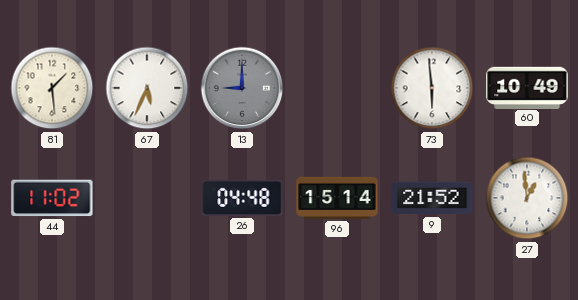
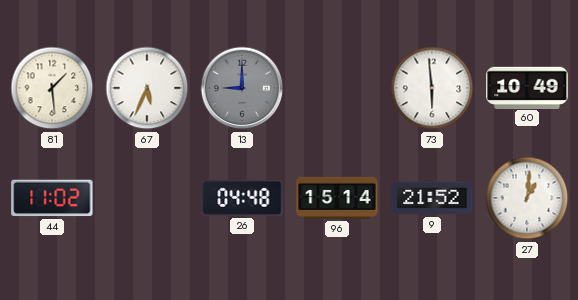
27: 12:59 -> 1:01 (527, 198)
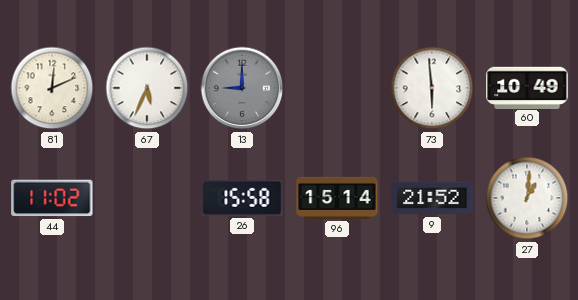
81: 1:29 -> 12:11 (52, 88)
26: 04:48 -> 15:58 (242, 198)
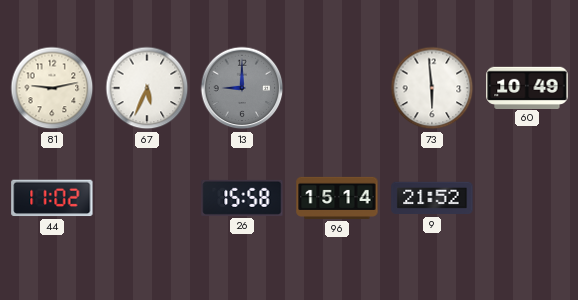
81: 12:11 -> 9:13 (52, 88)
27: 1:01 -> none (527, 198)
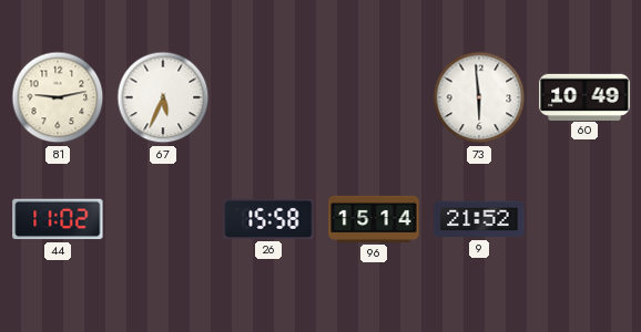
13: 9:00 -> none (242, 88)
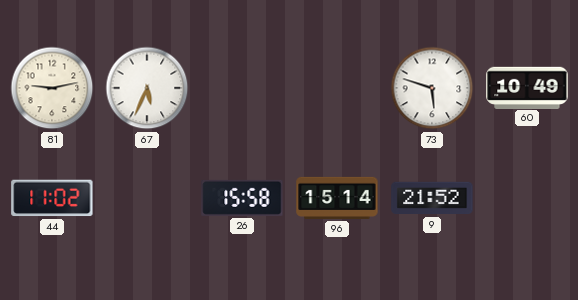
73: 5:59 -> 5:48 (432, 88)
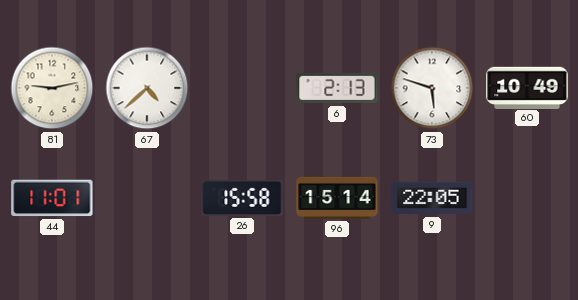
67: 5:34 -> 4:38 (147, 88)
6: none -> 2:13 (337, 88)
44: 11:02 -> 11:01 (52, 198)
9: 21:52 -> 22:05 (432, 198)
